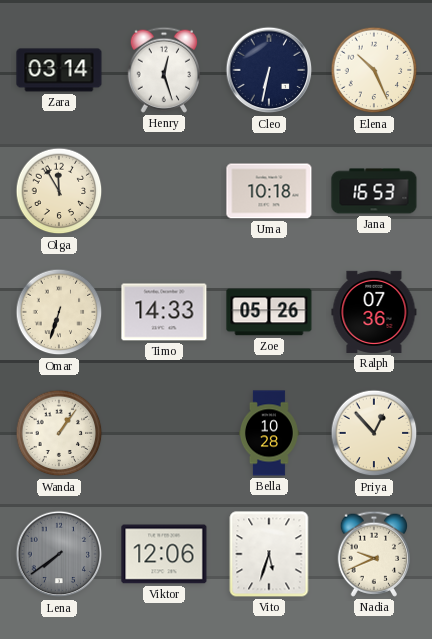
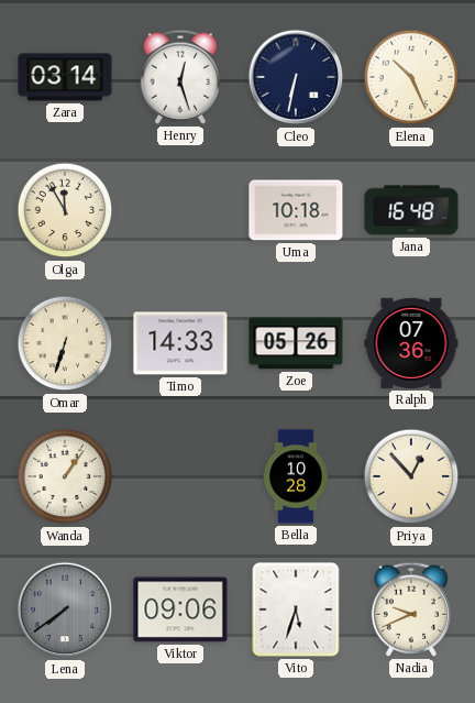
Jana: 16:53 -> 16:48 (411, 210)
Viktor: 12:06 -> 09:06 (180, 609)
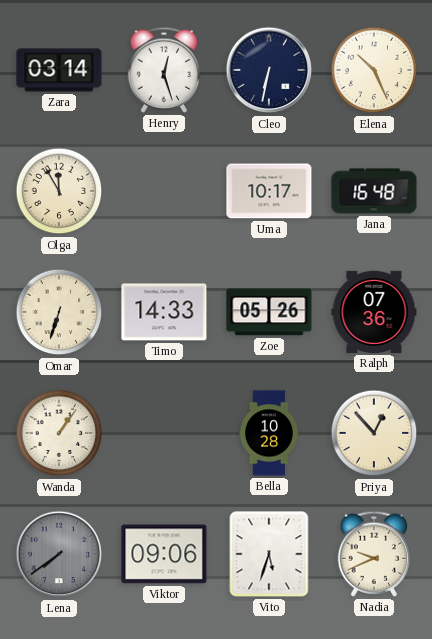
Uma: 10:18 -> 10:17 (269, 191)
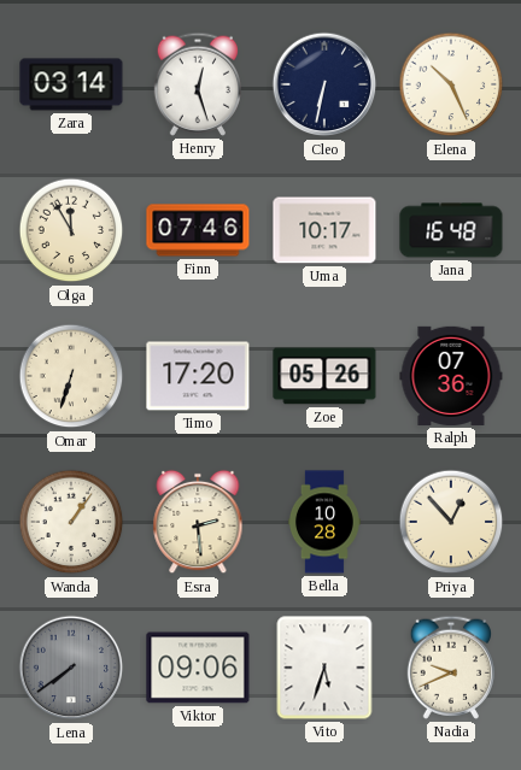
Finn: none -> 07:46 (198, 230)
Timo: 14:33 -> 17:20 (198, 376)
Esra: none -> 2:29 (198, 522)
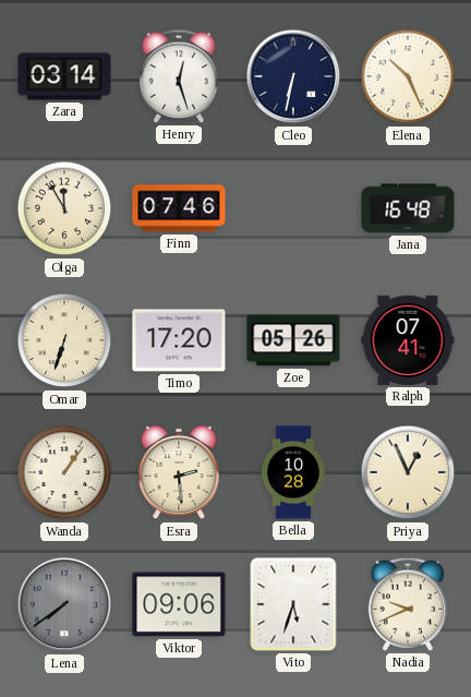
Uma: 10:17 -> none (324, 230)
Ralph: 07:36 -> 07:41 (408, 340)
Priya: 12:53 -> 12:56 (408, 472)
